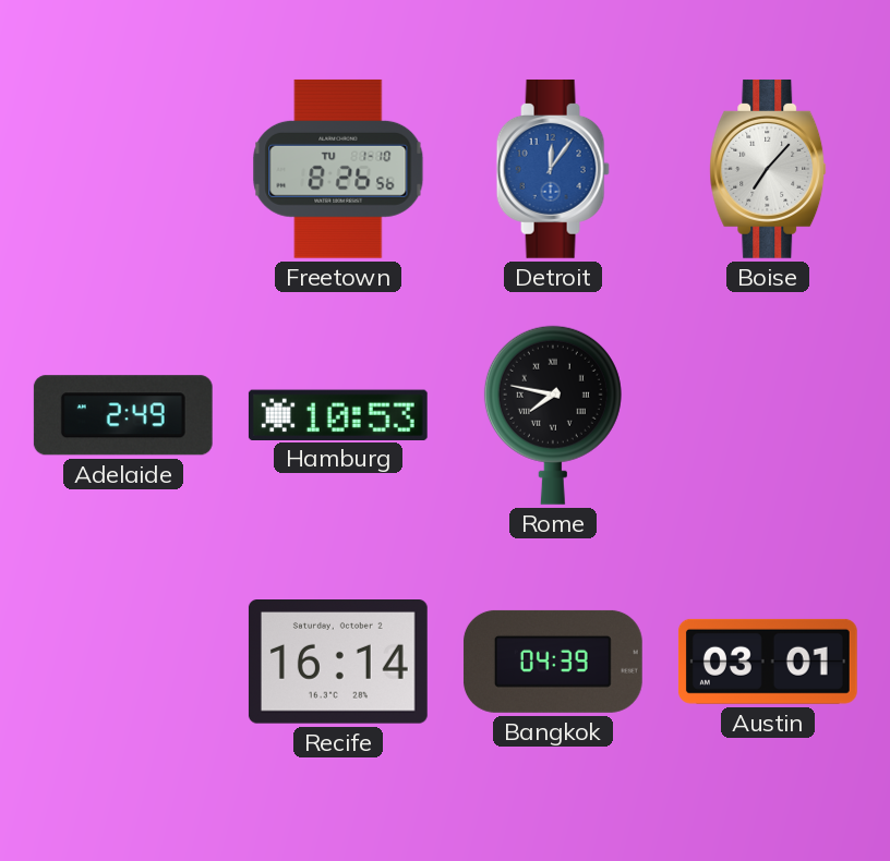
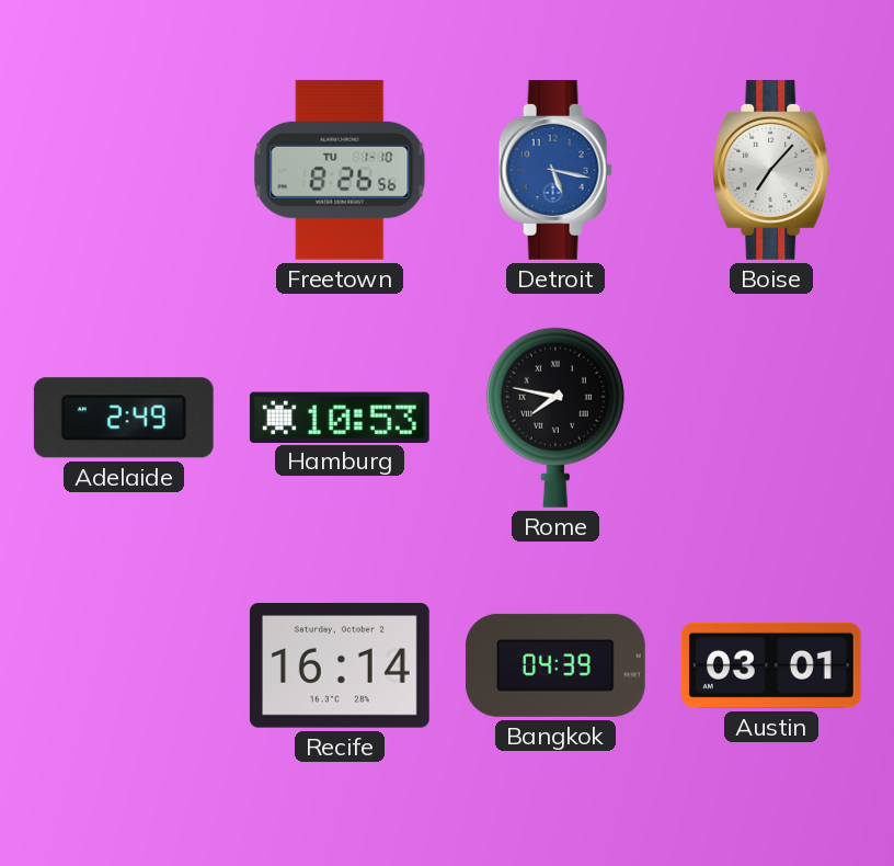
Detroit: 12:06 -> 5:17 (555, 170)
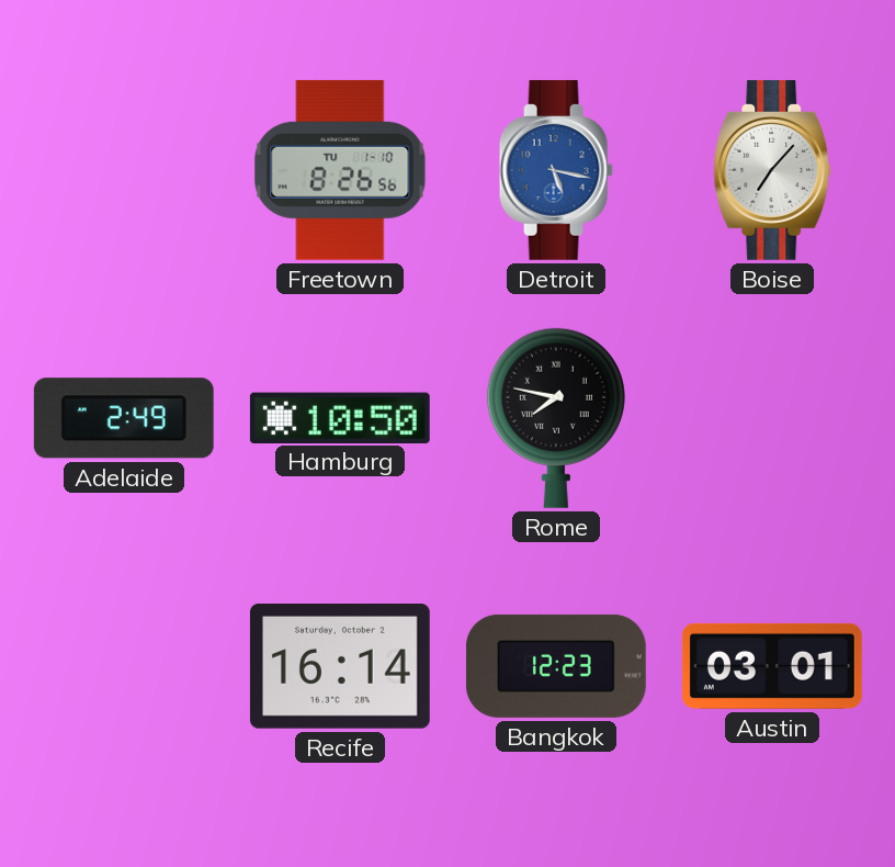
Hamburg: 10:53 -> 10:50 (340, 417)
Bangkok: 04:39 -> 12:23 (556, 666)
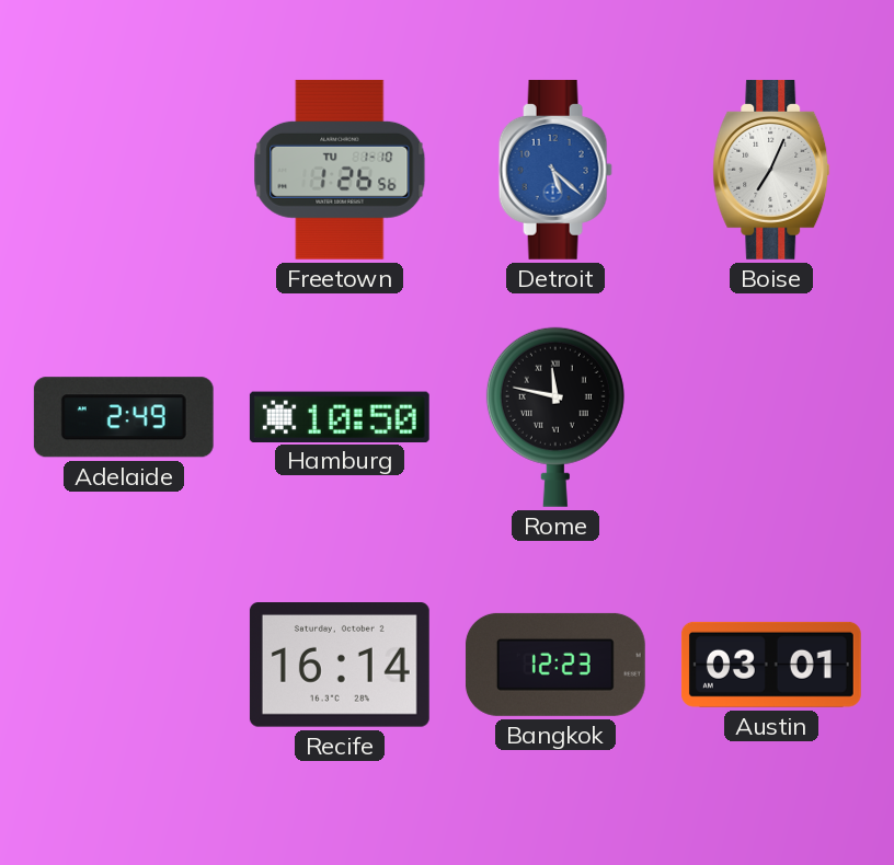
Freetown: 8:26 -> 1:26 (340, 170)
Detroit: 5:17 -> 5:22 (555, 170)
Boise: 7:07 -> 7:04 (771, 170)
Rome: 7:47 -> 11:47 (555, 417)
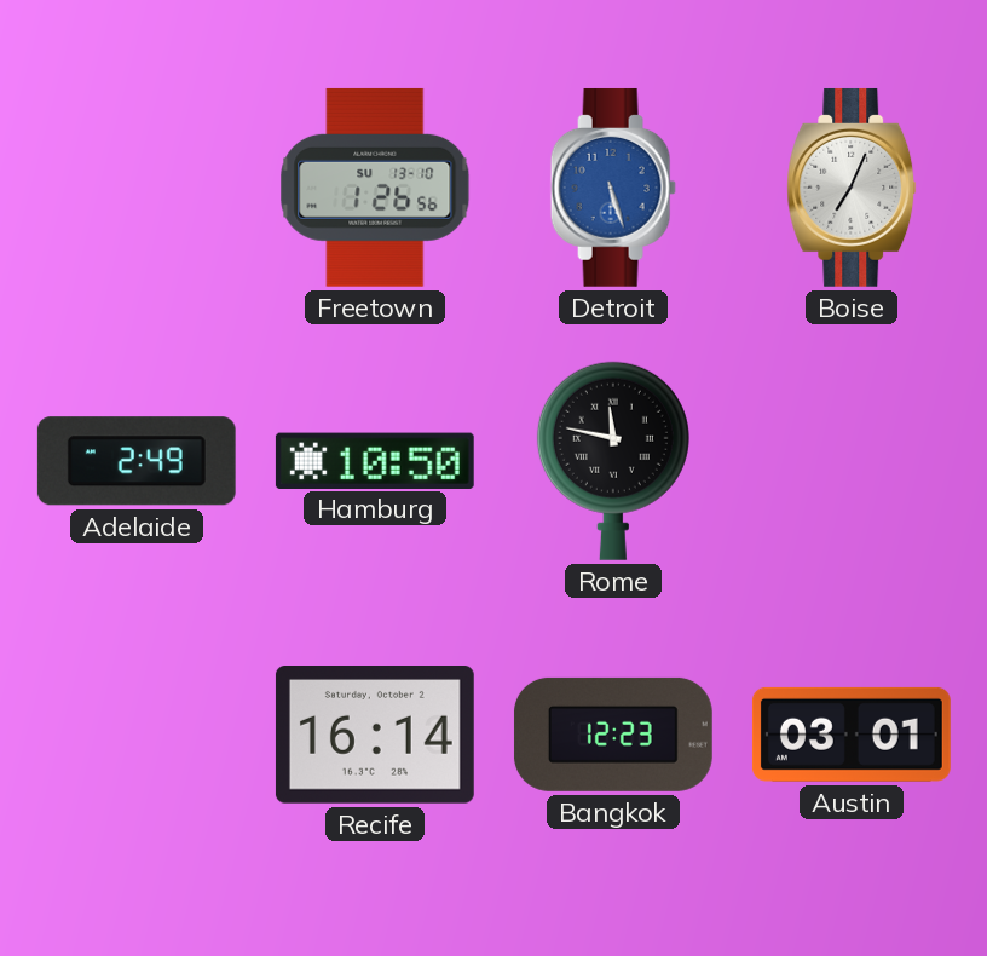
Freetown date: TU 1-10 -> SU 13-10 (375, 188)
Detroit: 5:22 -> 5:27 (613, 188)
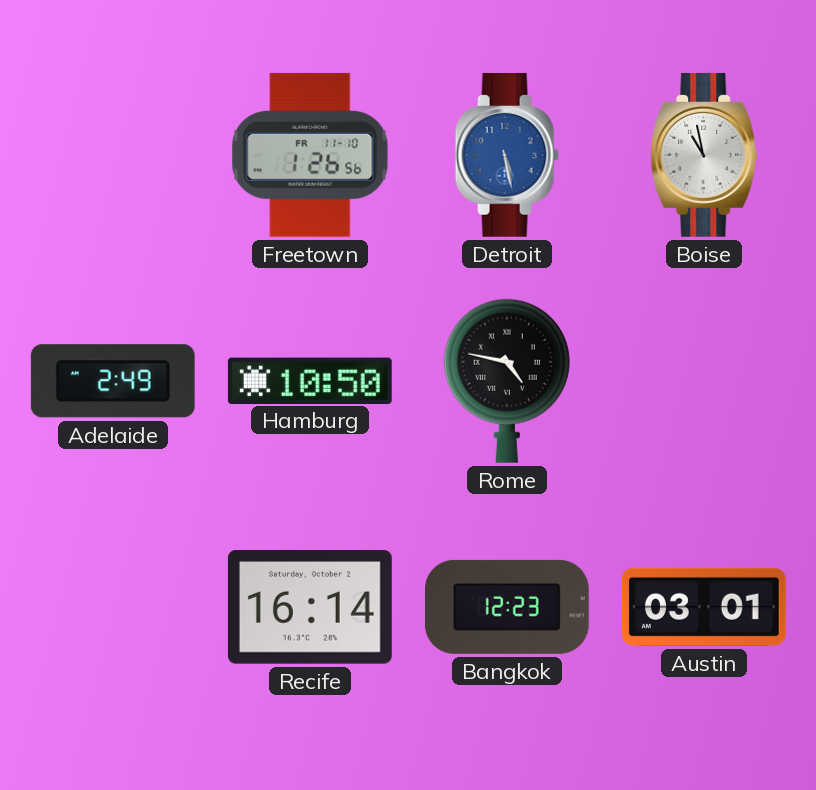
Freetown date: SU 13-10 -> FR 11-10 (310, 155)
Detroit: 5:27 -> 5:28 (507, 155)
Boise: 7:04 -> 10:58 (704, 155)
Rome: 11:47 -> 4:47 (507, 381)
